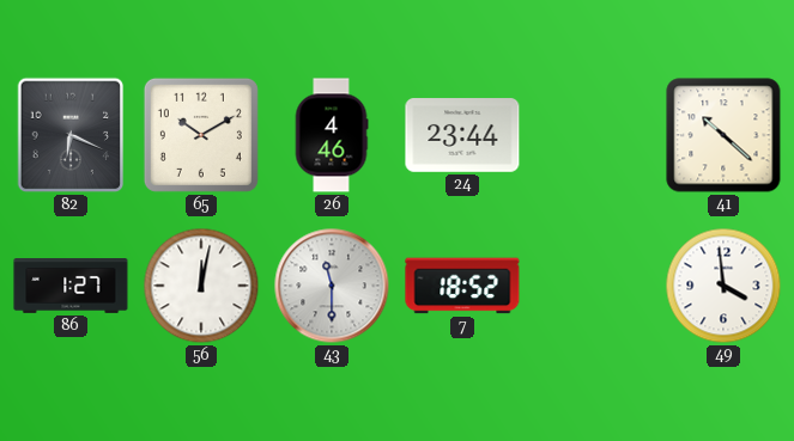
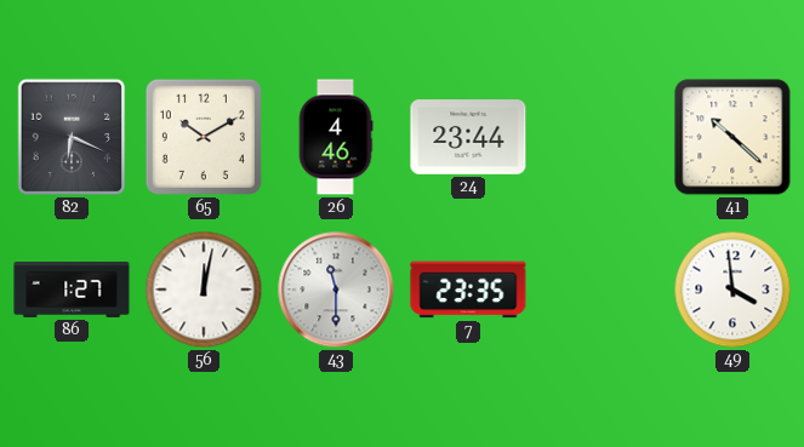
7: 18:52 -> 23:35 (468, 290)
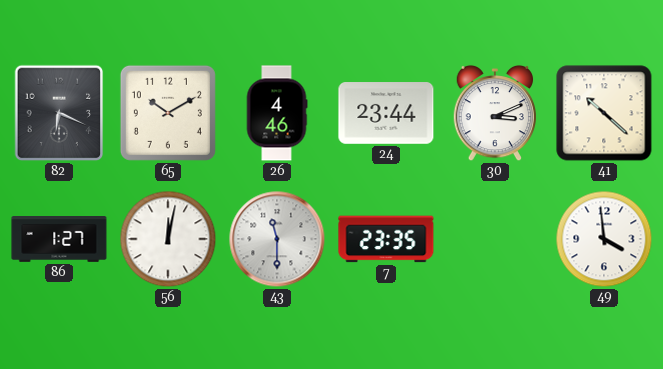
30: none -> 3:11 (495, 113)
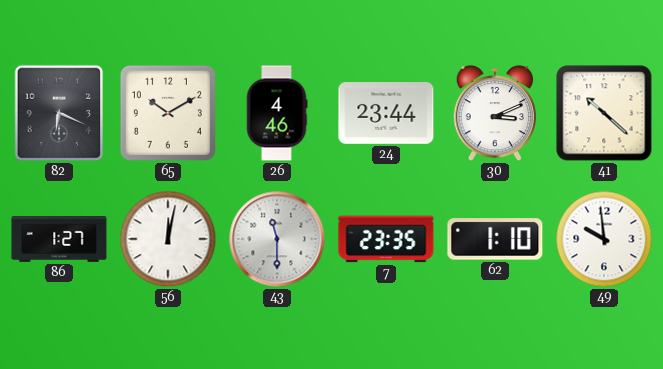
62: none -> 1:10 (495, 239)
49: 3:59 -> 9:59 (604, 239)
